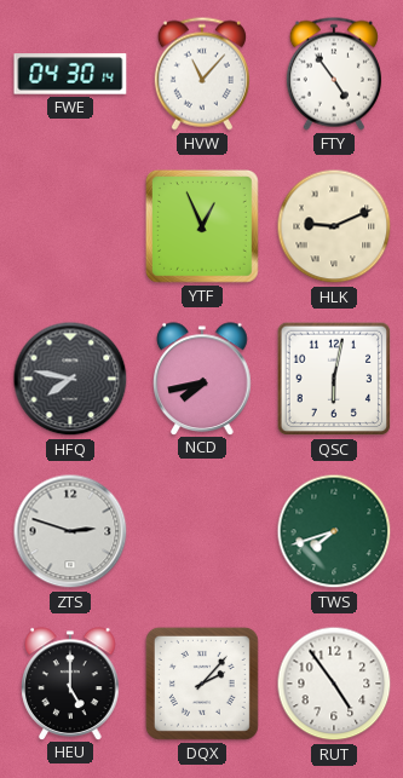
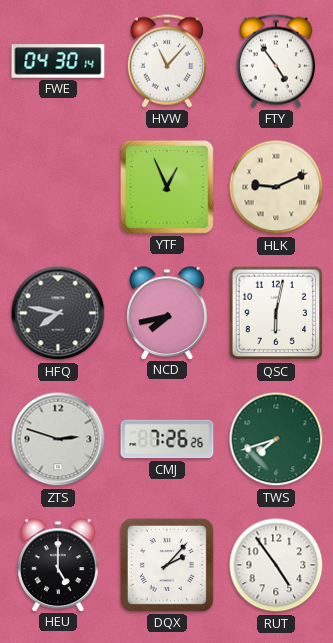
CMJ: none -> 7:26 (167, 439)
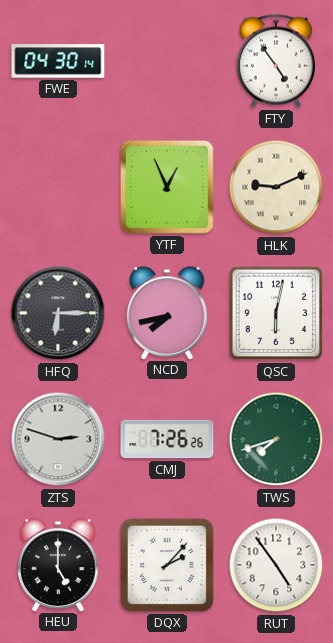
HVW: 11:07 -> none (167, 61)
HFQ: 7:47 -> 6:15 (58, 313)
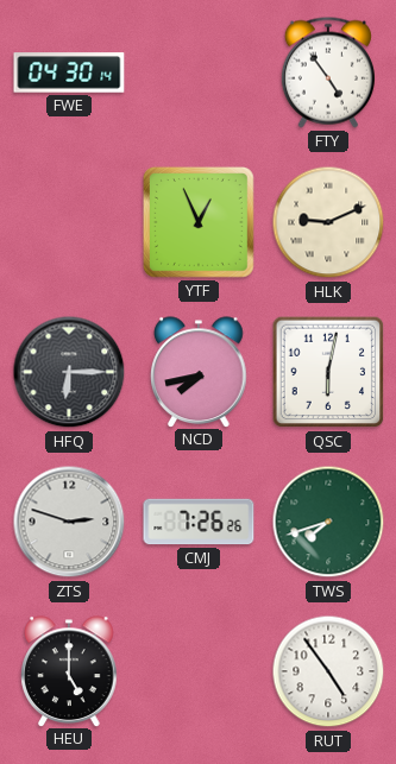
DQX: 2:07 -> none (167, 565)
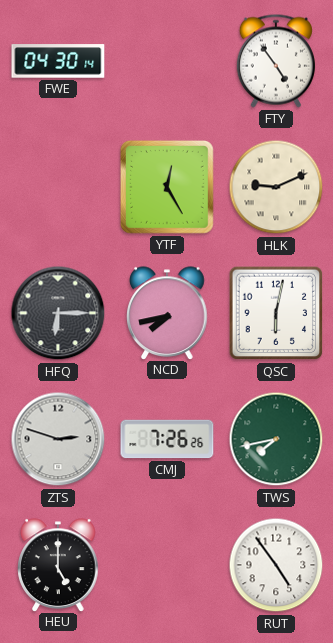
YTF: 12:56 -> 12:25 (167, 187)
TWS: 7:42 -> 7:43 (276, 439)
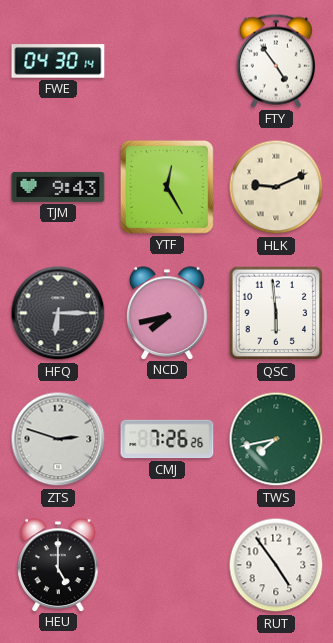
TJM: none -> 9:43 (58, 187)
QSC: 6:02 -> 5:59 (276, 313)
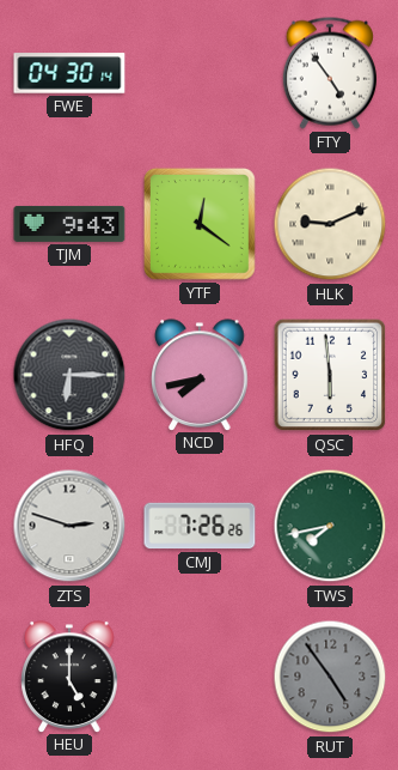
YTF: 12:25 -> 12:21 (200, 224)
RUT dial: white -> grey (330, 677)
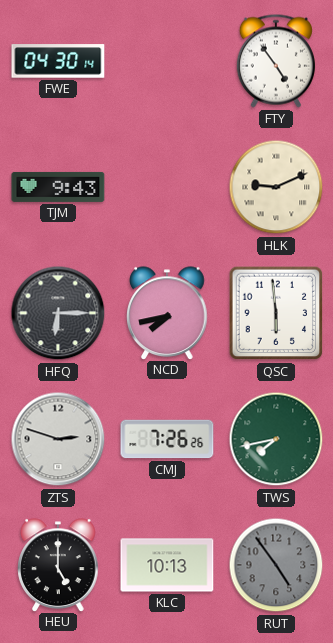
YTF: 12:21 -> none (200, 224)
KLC: none -> 10:13 (167, 565)
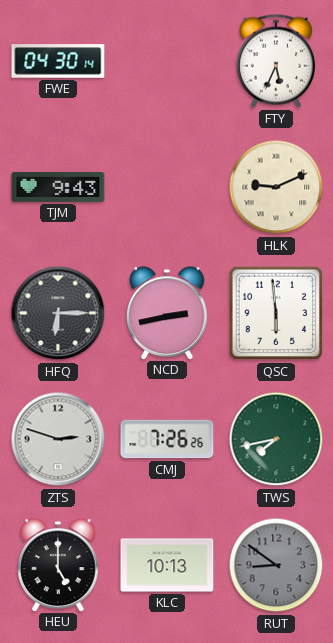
FTY: 4:54 -> 5:34 (276, 61)
NCD: 7:43 -> 2:43 (167, 313)
RUT: 4:54 -> 8:51 (276, 565)
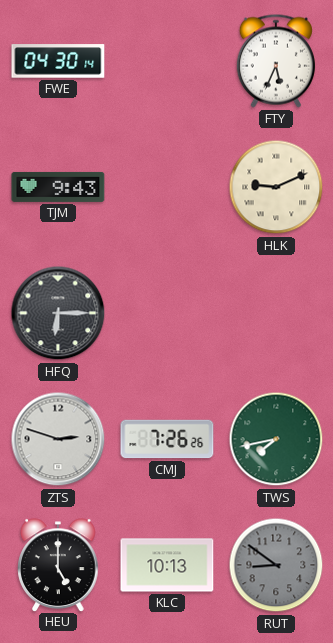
NCD: 2:43 -> none (167, 313)
QSC: 5:59 -> none (276, 313)
